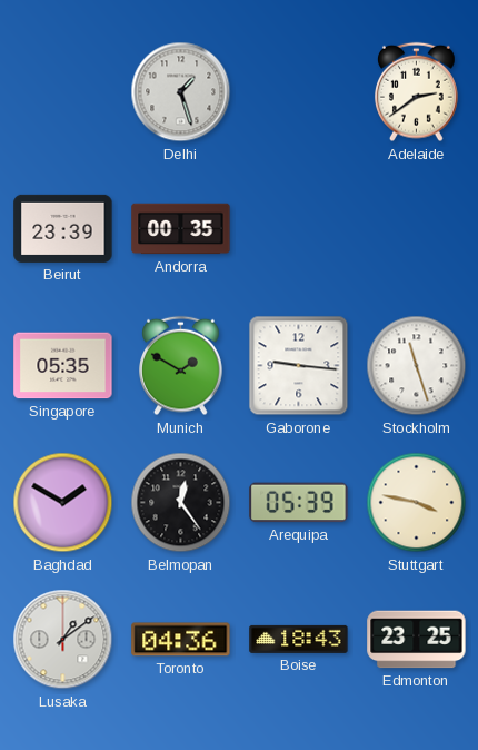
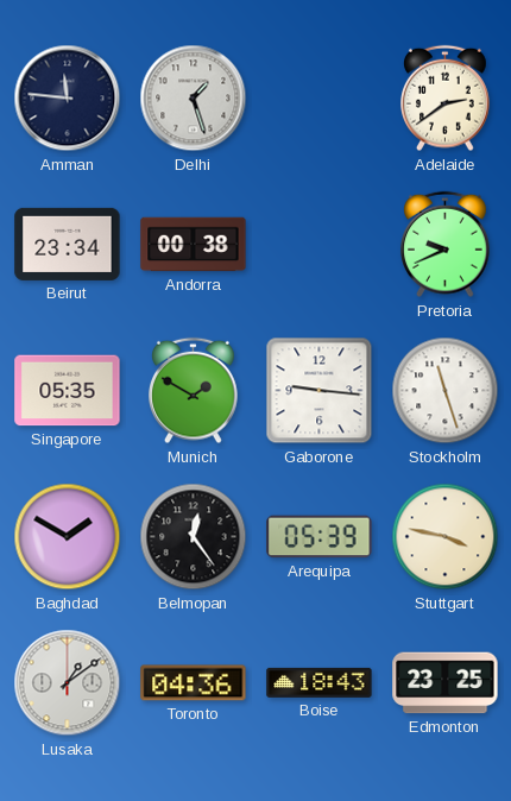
Amman: none -> 11:46 (68, 99)
Beirut: 23:39 -> 23:34 (68, 244)
Andorra: 00:35 -> 00:38 (194, 245)
Pretoria: none -> 9:41 (446, 245)
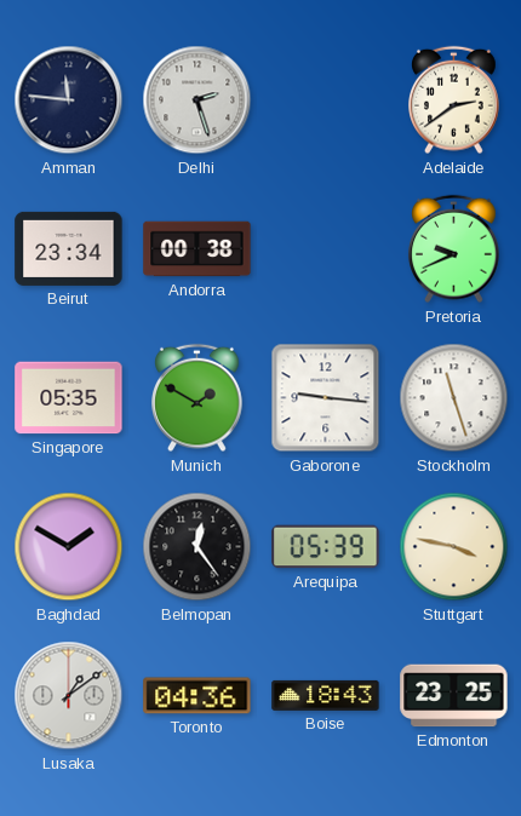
Delhi: 1:27 -> 2:27 (197, 100)
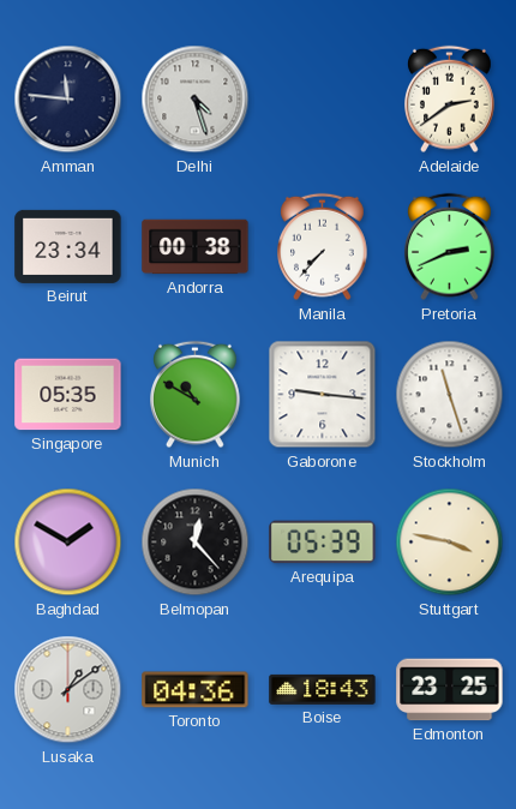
Delhi: 2:27 -> 4:27 (196, 100)
Manila: none -> 7:37 (323, 247)
Pretoria: 9:41 -> 2:41 (450, 247)
Munich: 1:50 -> 10:50 (196, 395)
Belmopan: 12:24 -> 12:23 (196, 543)
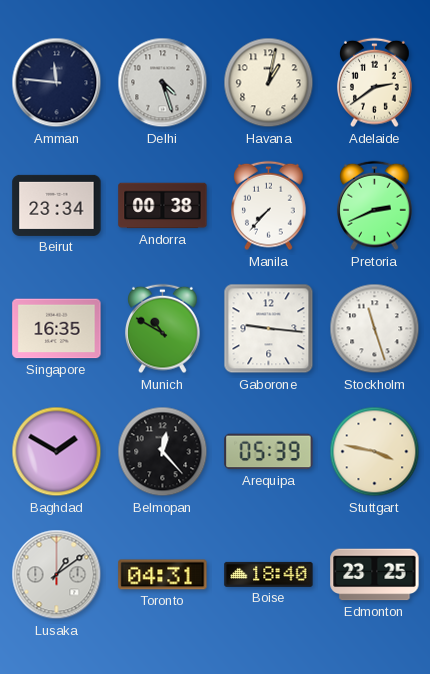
Havana: none -> 1:02 (269, 83)
Singapore: 05:35 -> 16:35 (57, 329)
Toronto: 04:36 -> 04:31 (163, 575)
Boise: 18:43 -> 18:40 (269, 574)
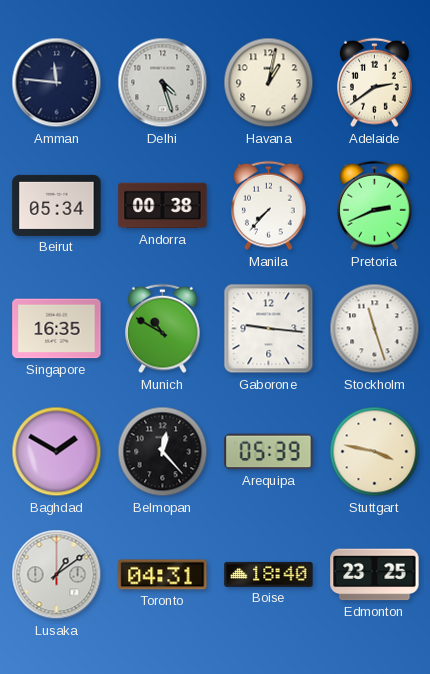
Beirut: 23:34 -> 05:34 (57, 205)
